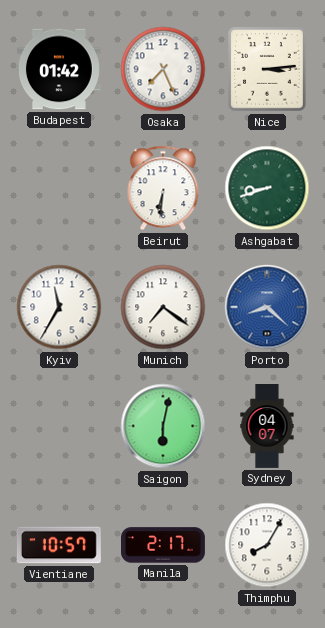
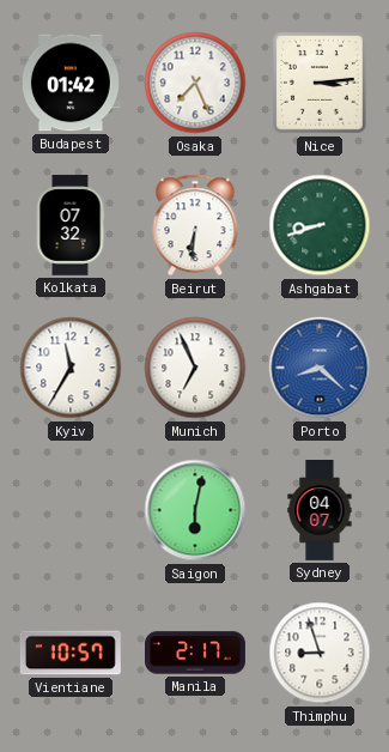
Kolkata: none -> 07:32 (71, 225)
Munich: 7:21 -> 6:56 (195, 368)
Thimphu: 8:05 -> 8:57 (320, 653)
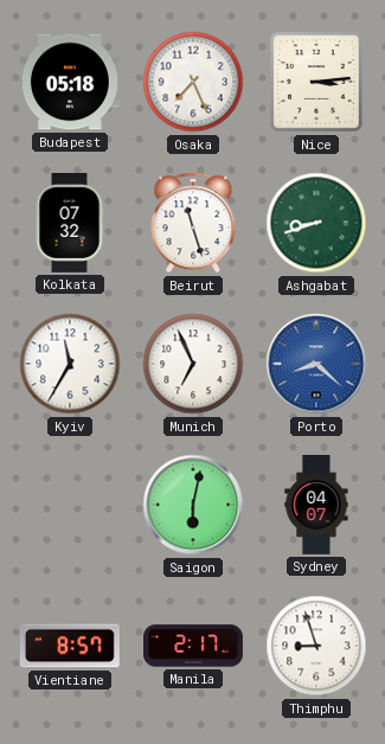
Budapest: 01:42 -> 05:18 (70, 82)
Beirut: 6:31 -> 11:27 (193, 223)
Vientiane: 10:57 -> 8:57 (70, 646)
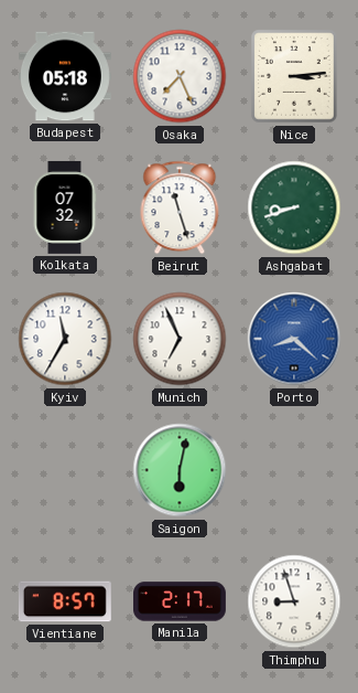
Sydney: 04:07 -> none (316, 506)
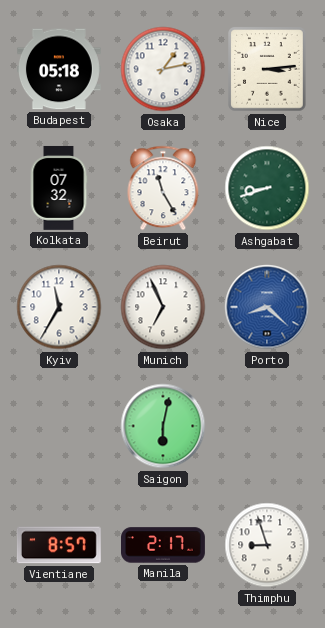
Osaka: 7:26 -> 1:13 (163, 69)
Beirut: 11:27 -> 11:25 (163, 188)
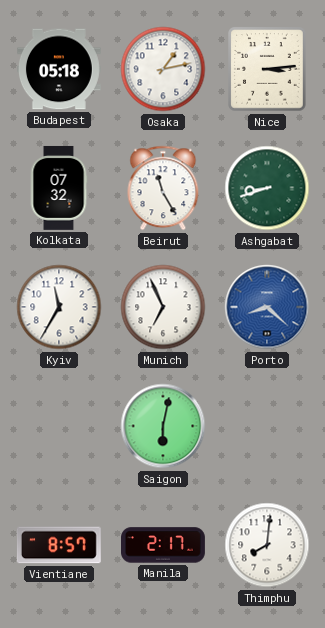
Thimphu: 8:57 -> 8:01 (267, 545)
